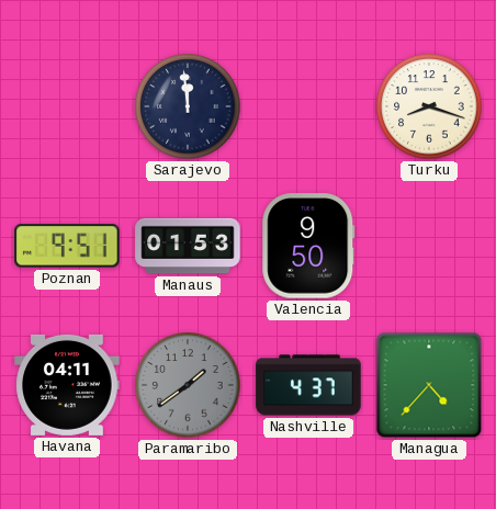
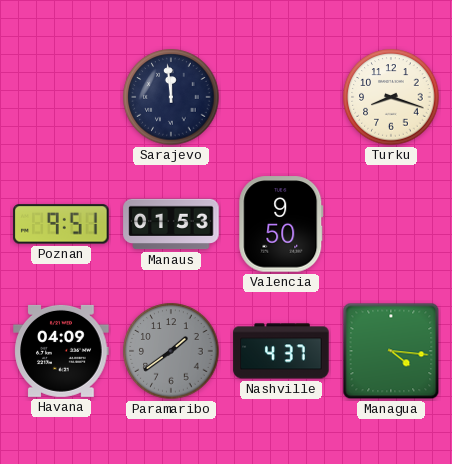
Havana: 04:11 -> 04:09 (61, 351)
Managua: 4:37 -> 4:16 (391, 351)
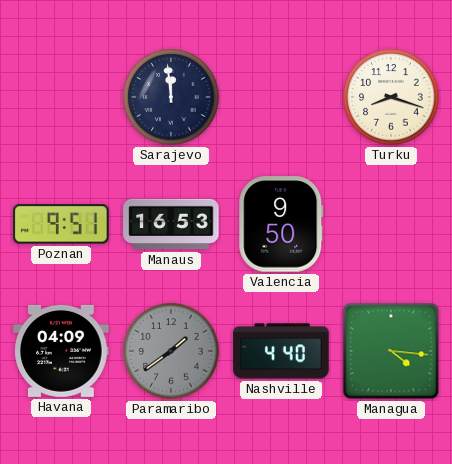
Manaus: 01:53 -> 16:53 (171, 224)
Nashville: 4:37 -> 4:40 (281, 351)
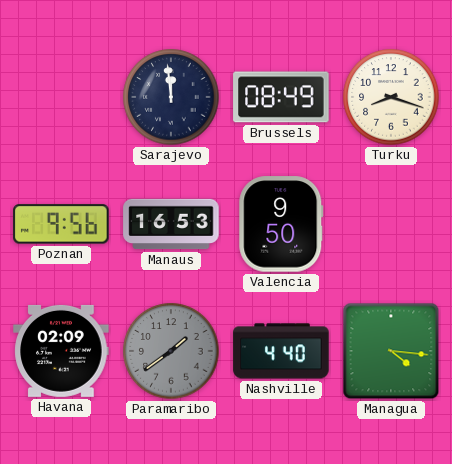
Brussels: none -> 08:49 (281, 97)
Poznan: 9:51 -> 9:56 (61, 224)
Havana: 04:09 -> 02:09 (61, 351)
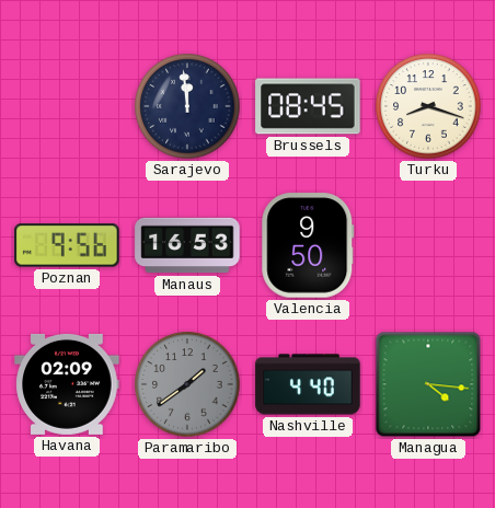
Brussels: 08:49 -> 08:45 (308, 106)
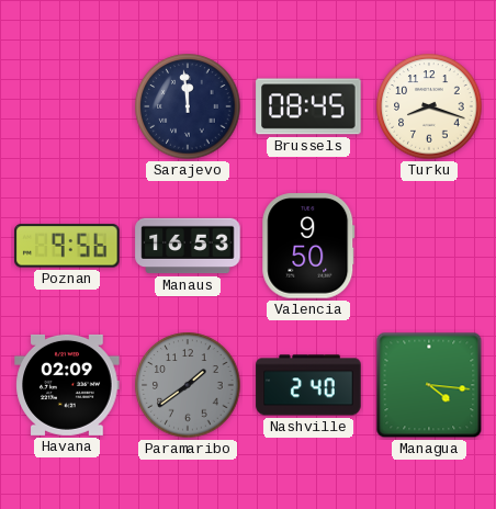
Nashville: 4:40 -> 2:40 (308, 385)
